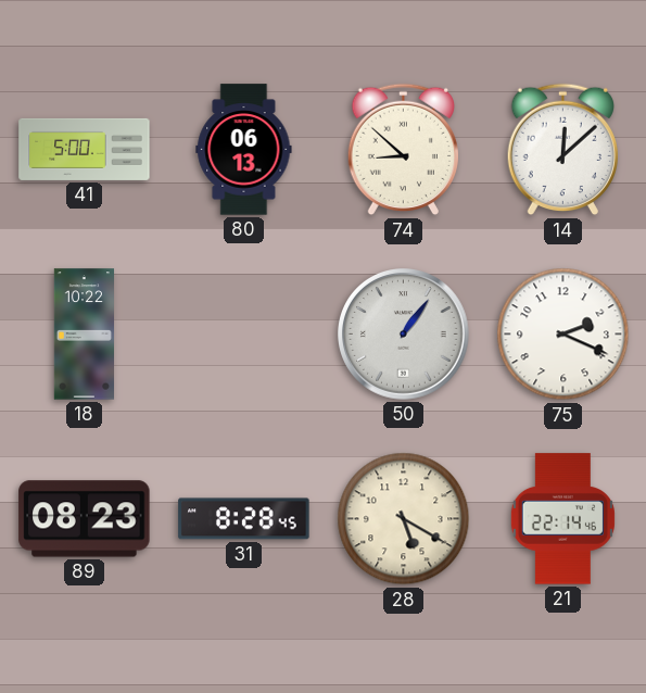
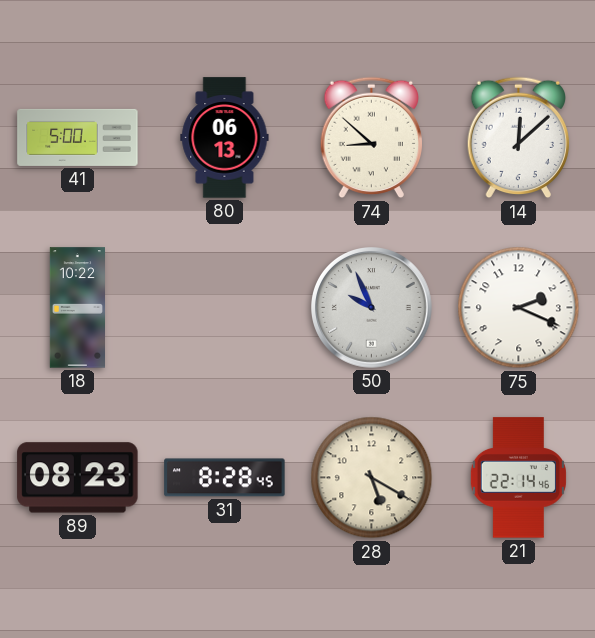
50: 1:06 -> 9:56 (372, 308)
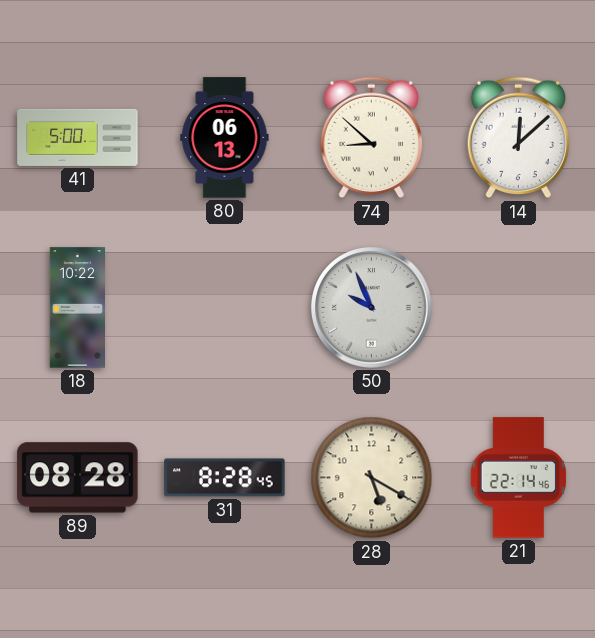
75: 2:19 -> none (519, 308)
89: 08:23 -> 08:28 (78, 478)
